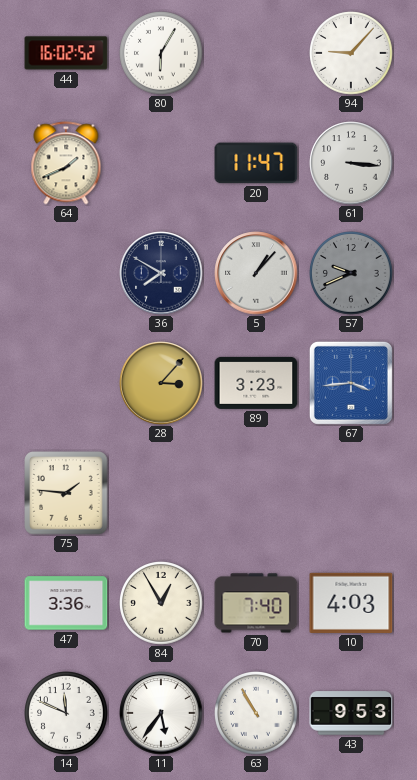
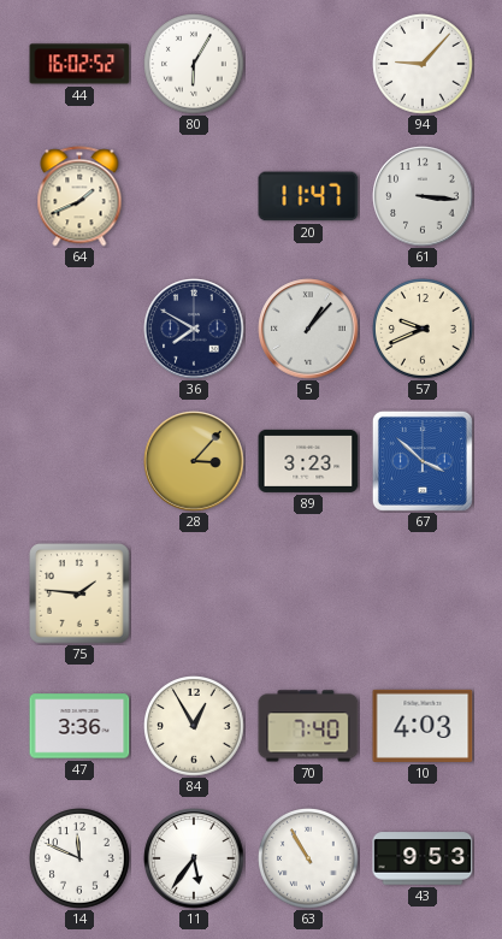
57 dial: grey -> cream (423, 330)
67: 3:44 -> 3:52 (423, 461)
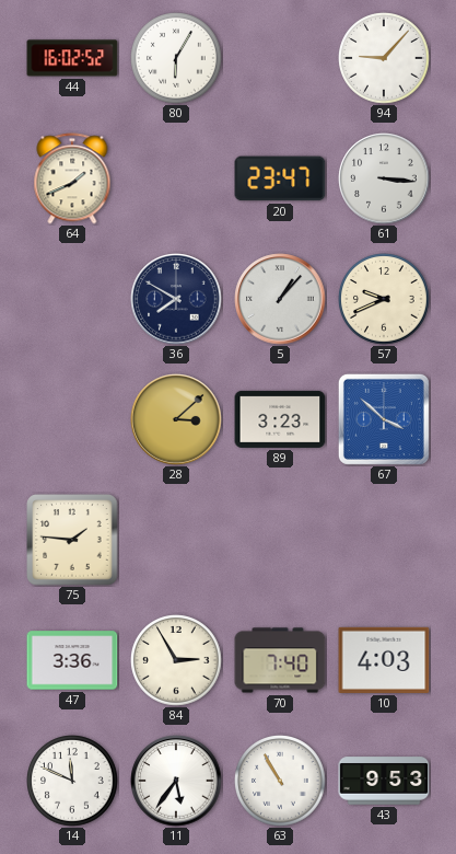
20: 11:47 -> 23:47 (280, 178)
28: 3:07 -> 3:08 (176, 419)
84: 12:55 -> 2:55 (176, 661)
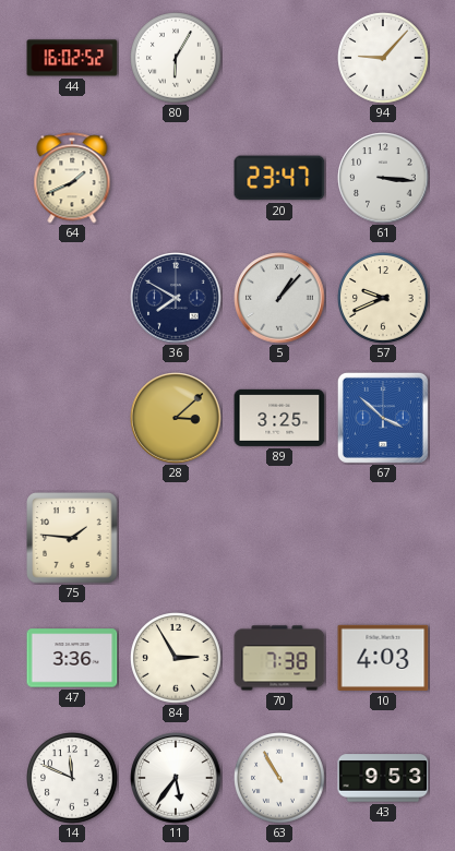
89: 3:23 -> 3:25 (279, 418)
70: 7:40 -> 7:38 (279, 658)
